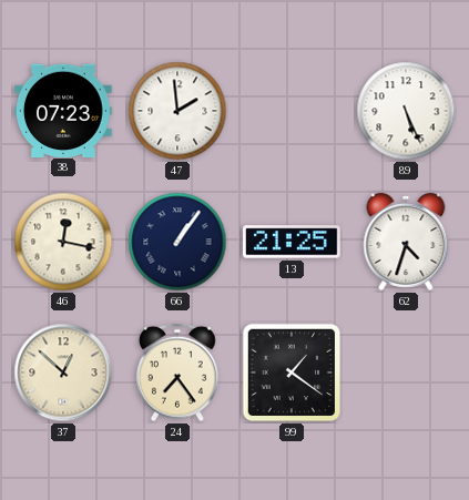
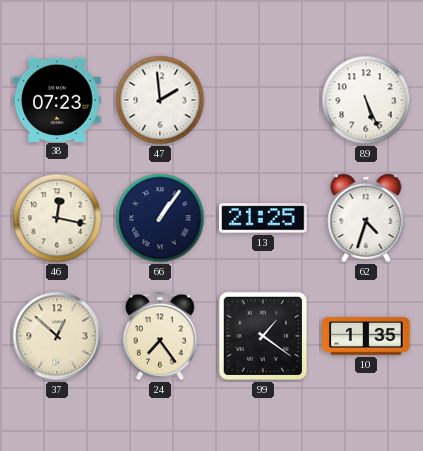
10: none -> 1:35 (366, 337)
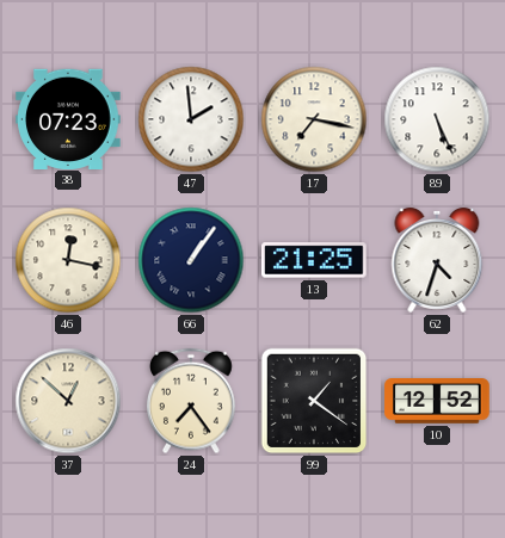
17: none -> 7:17 (314, 119)
10: 1:35 -> 12:52 (437, 402)
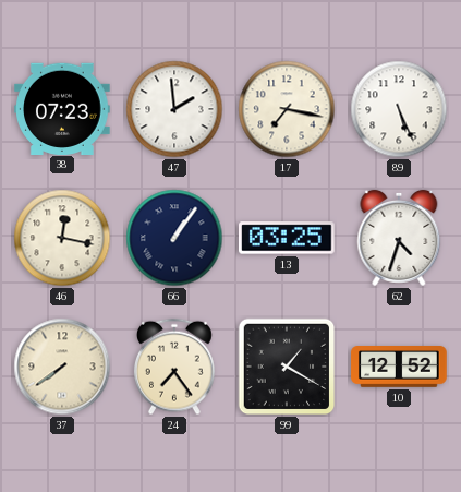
13: 21:25 -> 03:25 (288, 238)
37: 12:52 -> 7:39 (62, 367)
99: 1:21 -> 1:20 (287, 367)
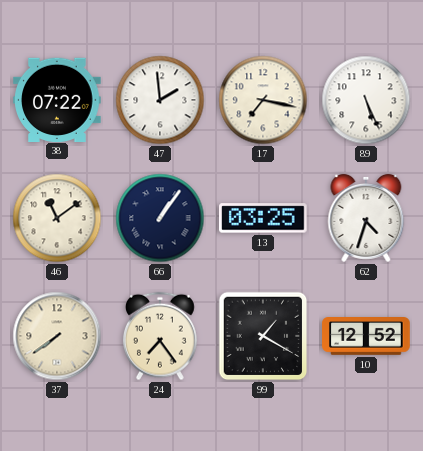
38: 07:23 -> 07:22 (57, 99)
46: 12:17 -> 11:09 (57, 218)
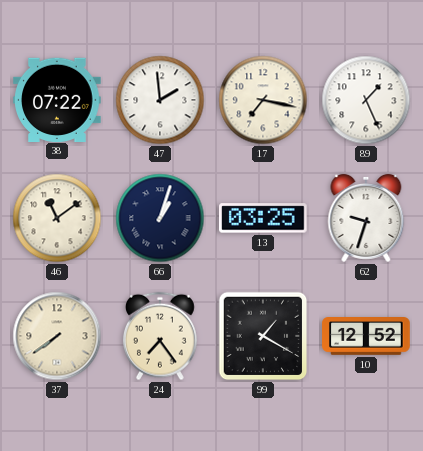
89: 5:26 -> 1:26 (366, 100)
66: 1:06 -> 1:03 (160, 218)
62: 4:33 -> 9:33 (366, 218)
